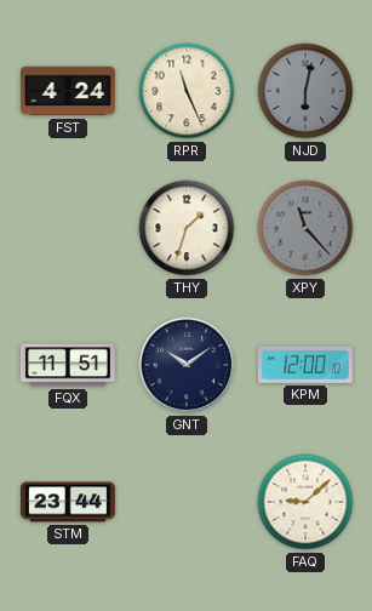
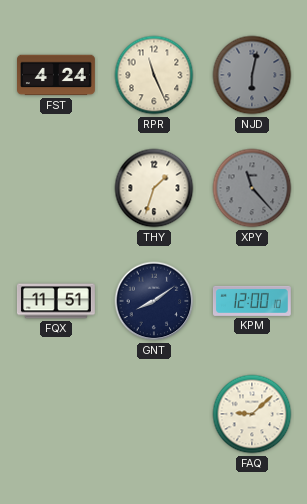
GNT: 10:09 -> 8:09 (154, 301)
STM: 23:44 -> none (68, 502)
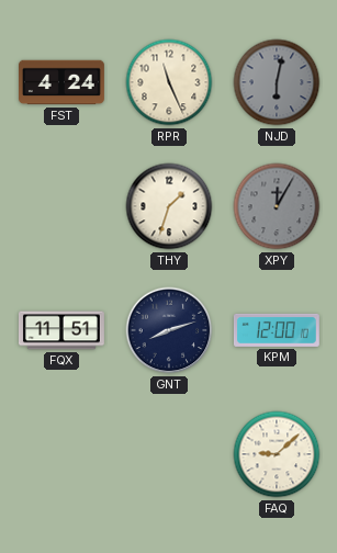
XPY: 11:23 -> 12:05 (277, 206)
GNT: 8:09 -> 8:12 (169, 330)
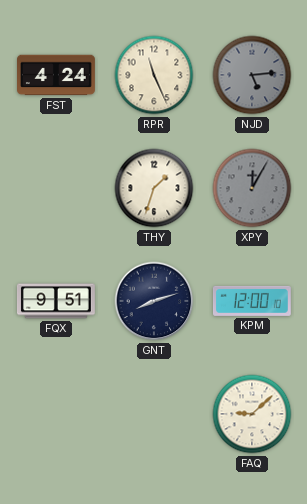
NJD: 6:02 -> 5:14 (252, 75)
FQX: 11:51 -> 9:51 (56, 301)
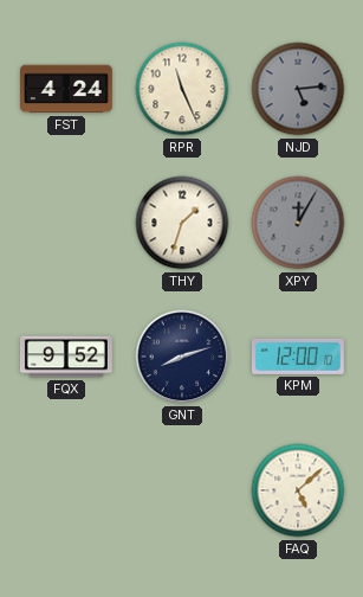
FQX: 9:51 -> 9:52 (66, 357)
FAQ: 9:08 -> 5:08 (298, 490)
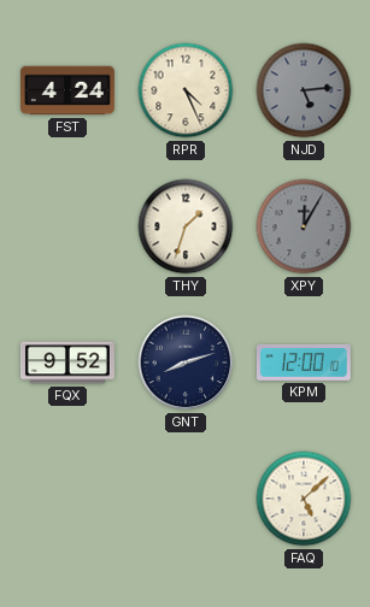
RPR: 11:26 -> 4:26 (186, 90)
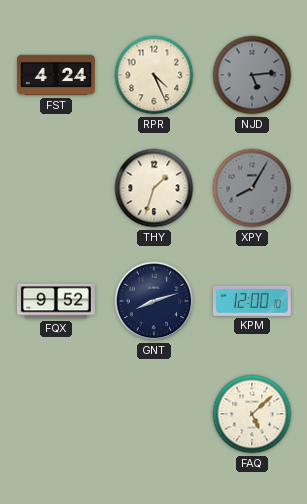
XPY: 12:05 -> 8:05 (252, 188)
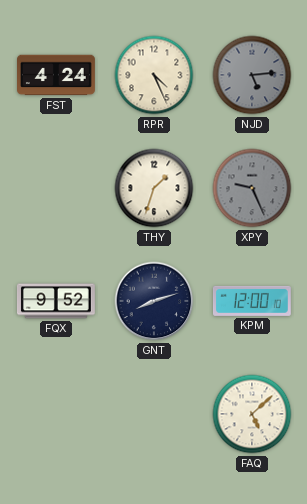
XPY: 8:05 -> 9:26 (252, 188)
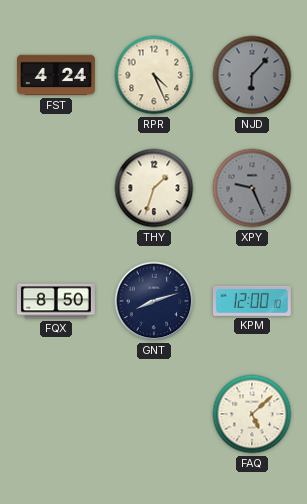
NJD: 5:14 -> 6:07 (252, 75)
FQX: 9:52 -> 8:50 (56, 301)
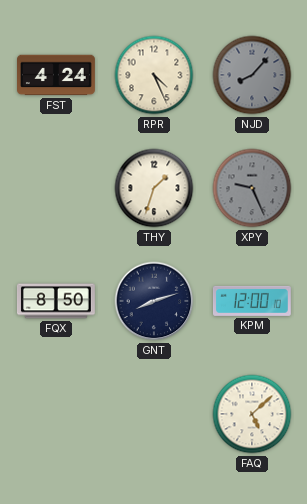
NJD: 6:07 -> 8:07 (252, 75)
